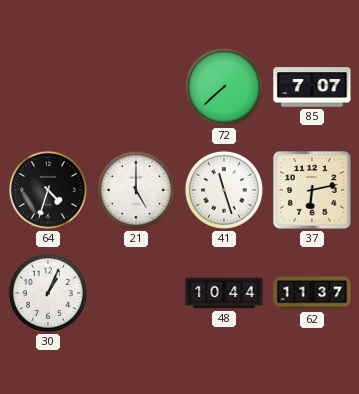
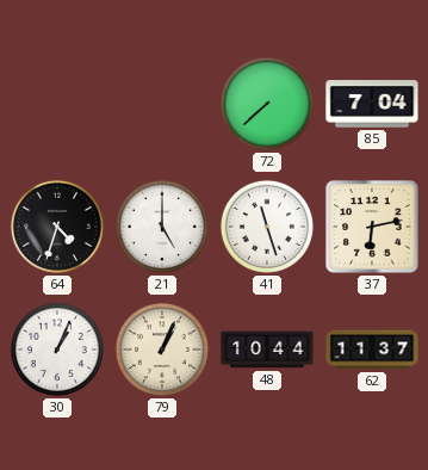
85: 7:07 -> 7:04 (372, 104)
79: none -> 1:04 (162, 350)
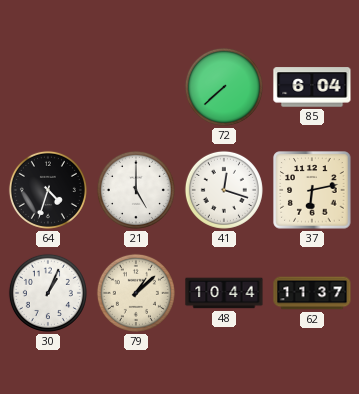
85: 7:04 -> 6:04 (312, 87)
41: 11:27 -> 12:18 (224, 190)
79: 1:04 -> 1:08 (136, 293)
